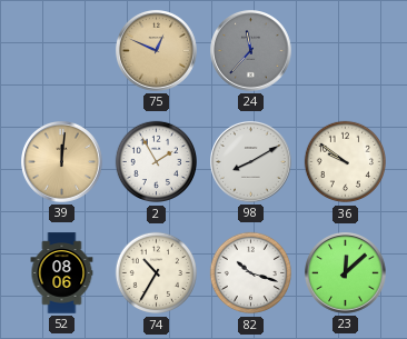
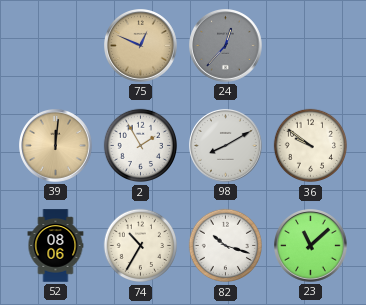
24: 11:37 -> 12:37 (226, 46)
23: 12:08 -> 11:08 (311, 246)
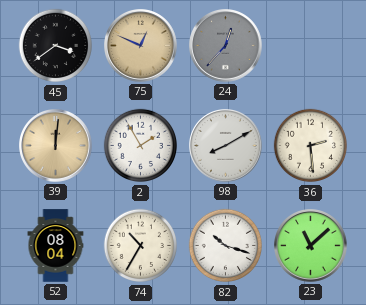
45: none -> 3:39 (56, 46)
36: 9:51 -> 2:29 (311, 146)
52: 08:06 -> 08:04 (56, 246)
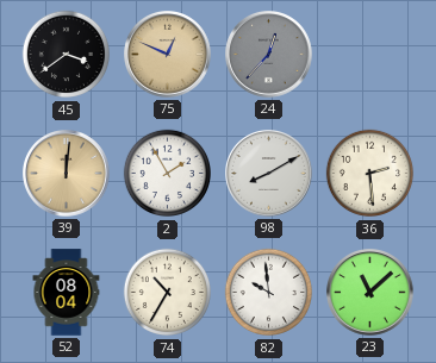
82: 10:18 -> 9:59 (269, 293)
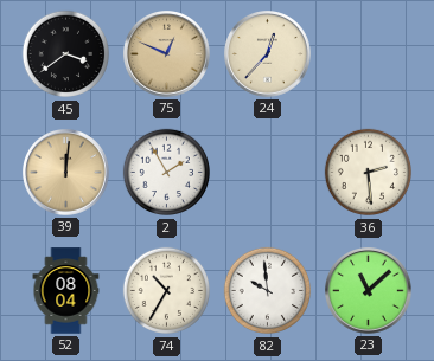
24 dial: grey -> cream (268, 54)
98: 8:10 -> none (269, 174)
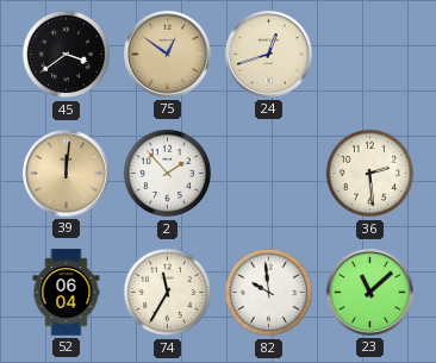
75: 12:49 -> 12:51 (168, 55)
24: 12:37 -> 12:42 (269, 55)
2: 1:55 -> 1:53 (168, 174)
52: 08:04 -> 06:04 (67, 293)
74: 10:35 -> 11:35 (168, 293)
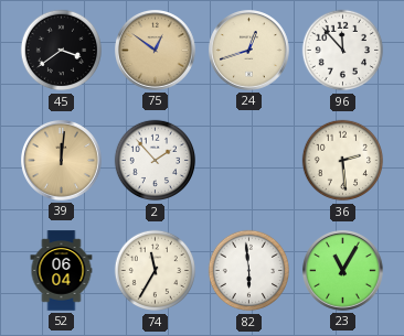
96: none -> 11:53 (343, 51)
82: 9:59 -> 5:59 (249, 271)
23: 11:08 -> 11:05 (343, 271)
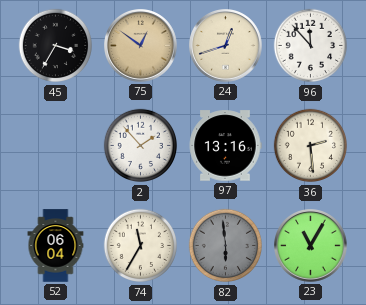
45: 3:39 -> 3:35 (56, 46)
39: 12:01 -> none (62, 161)
97: none -> 13:16 (225, 146)
82 dial: white -> grey (226, 246)
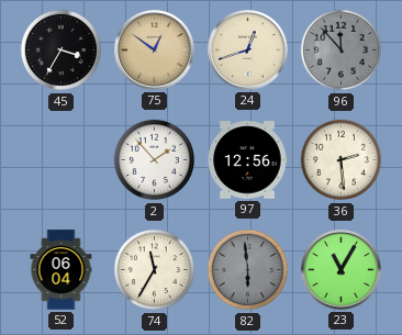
96 dial: white -> grey (342, 51)
97: 13:16 -> 12:56 (247, 160)
